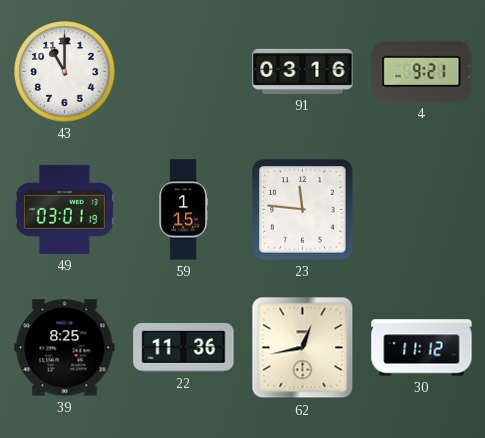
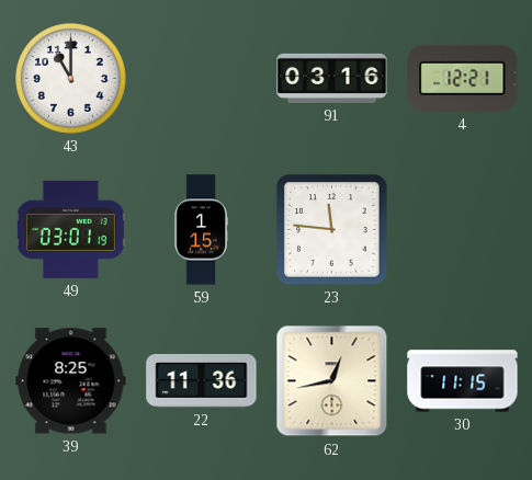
4: 9:21 -> 12:21 (463, 78)
30: 11:12 -> 11:15 (463, 381)
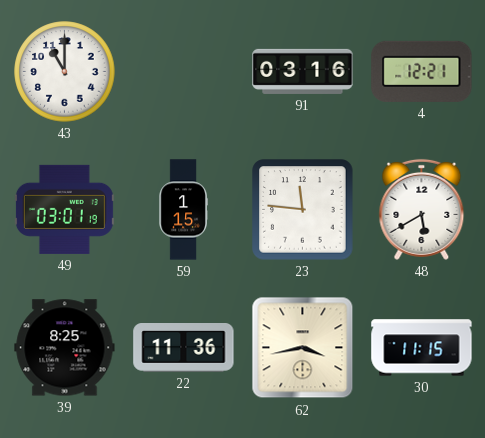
48: none -> 5:40 (422, 209)
62: 12:43 -> 3:43 (303, 348)
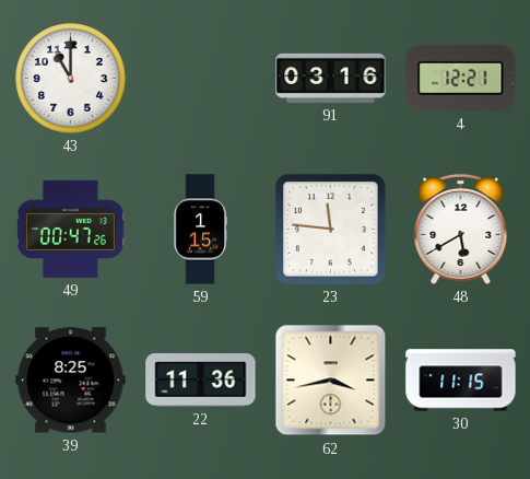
49: 03:01 -> 00:47 (70, 229)
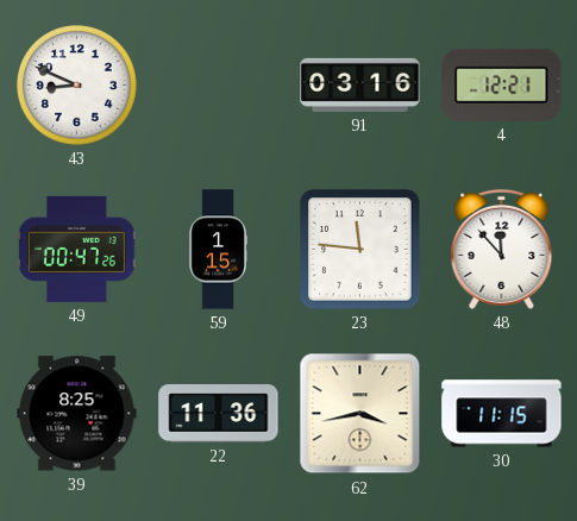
43: 11:00 -> 8:49 (77, 86)
48: 5:40 -> 11:53 (502, 249)
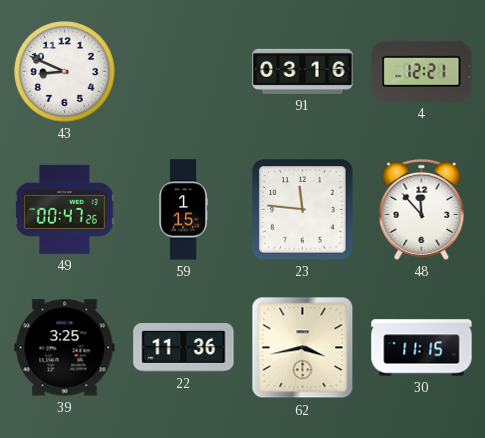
39: 8:25 -> 3:25 (65, 348)
